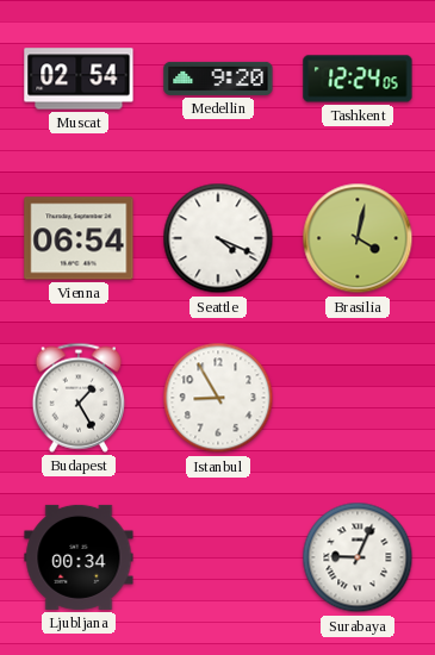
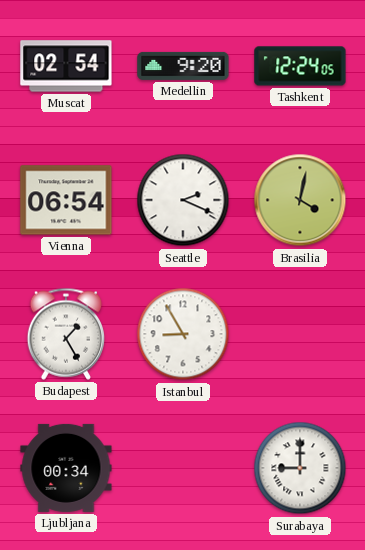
Seattle: 4:19 -> 2:19 (183, 200)
Surabaya: 9:04 -> 9:00 (300, 468)
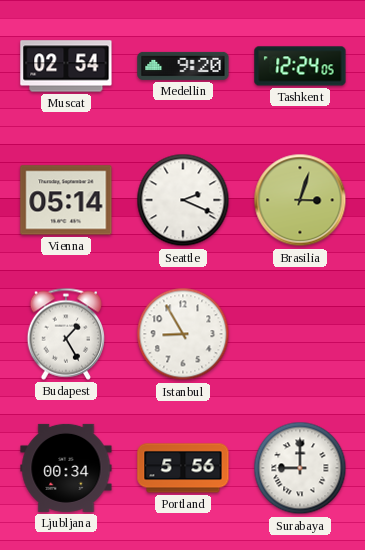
Vienna: 06:54 -> 05:14 (66, 200)
Brasilia: 4:02 -> 3:03 (300, 200)
Portland: none -> 5:56 (183, 468)
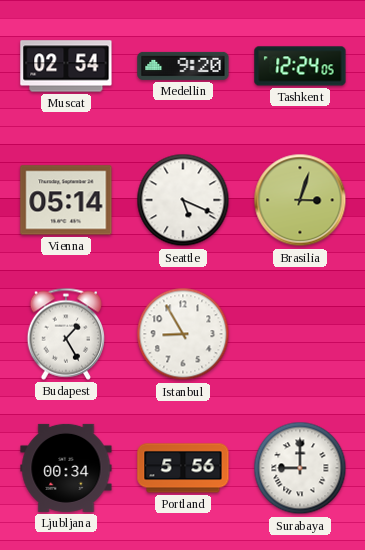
Seattle: 2:19 -> 5:19 (183, 200)
